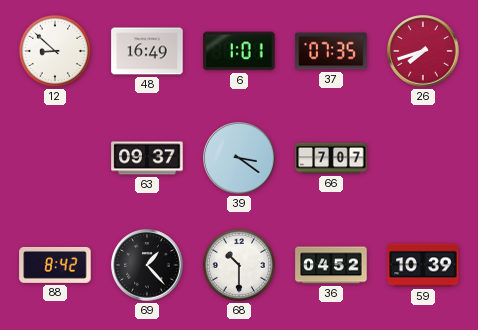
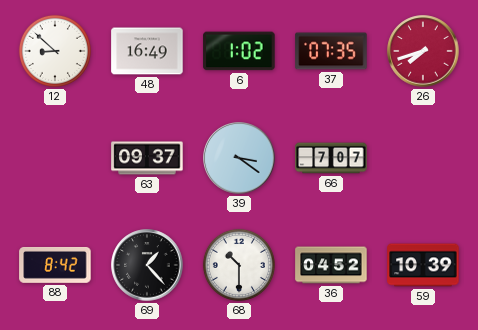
6: 1:01 -> 1:02 (239, 51)
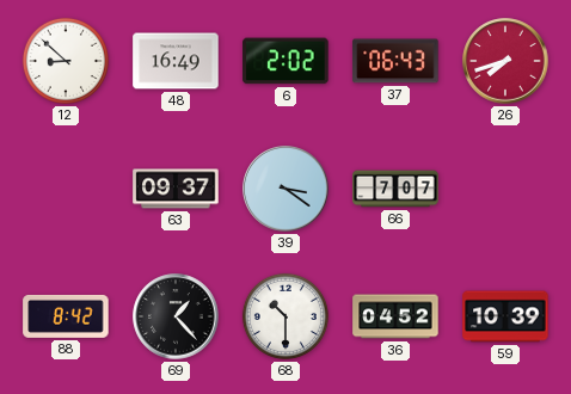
6: 1:02 -> 2:02 (285, 61)
37: 07:35 -> 06:43 (395, 61)
